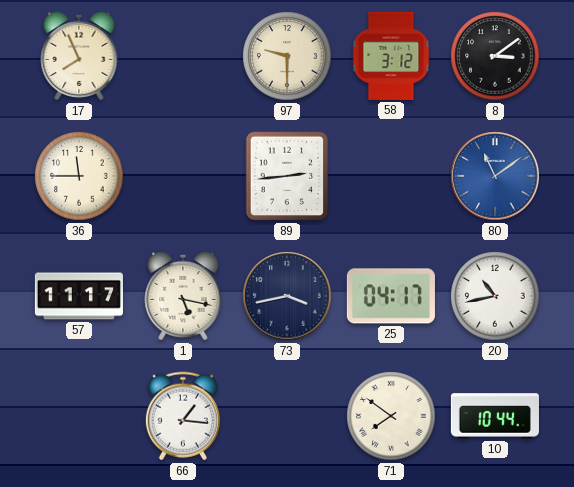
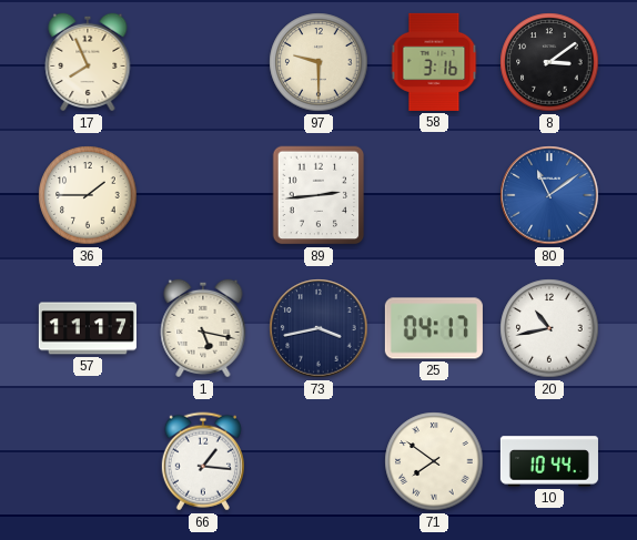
58: 3:12 -> 3:16 (434, 62)
36: 11:45 -> 1:45 (88, 195)
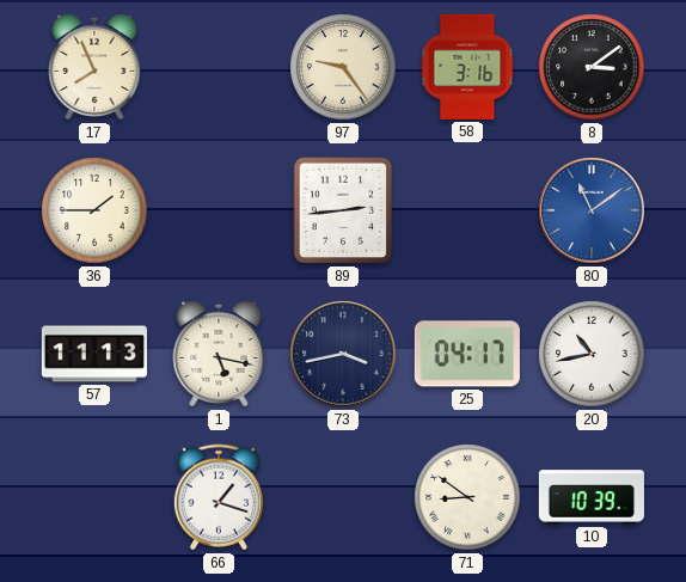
97: 9:30 -> 9:24 (343, 67)
57: 11:17 -> 11:13 (94, 354)
66: 1:16 -> 1:18 (219, 497)
71: 7:51 -> 8:51 (467, 497)
10: 10:44 -> 10:39 (592, 497)
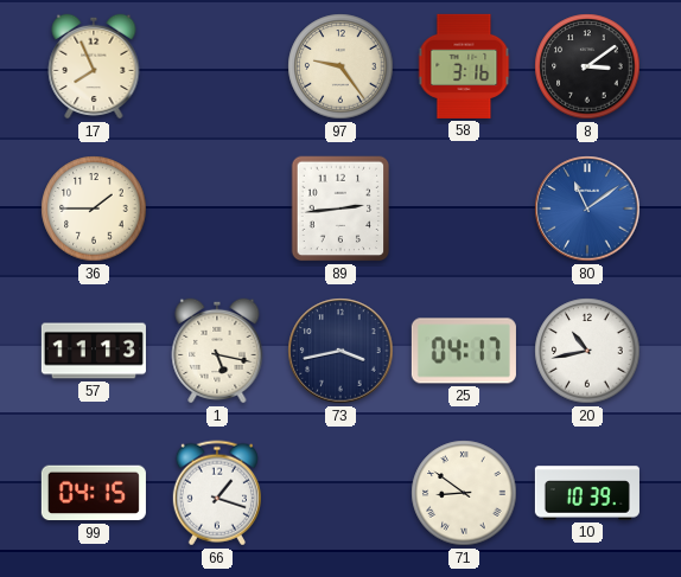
99: none -> 04:15 (94, 493)
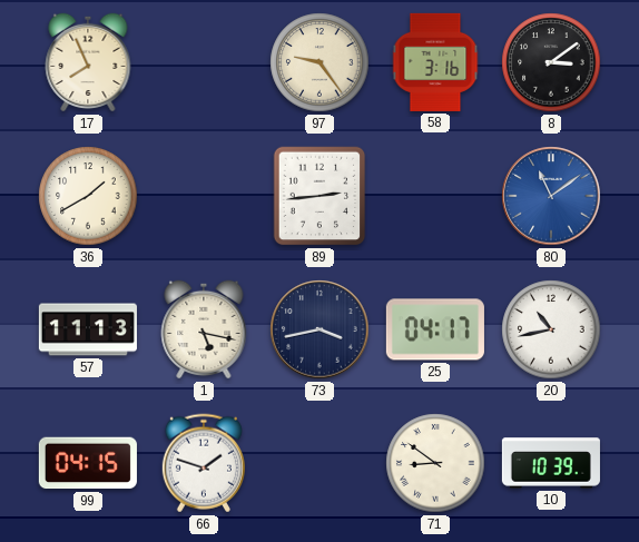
36: 1:45 -> 1:40 (88, 196)
66: 1:18 -> 1:48 (204, 463)
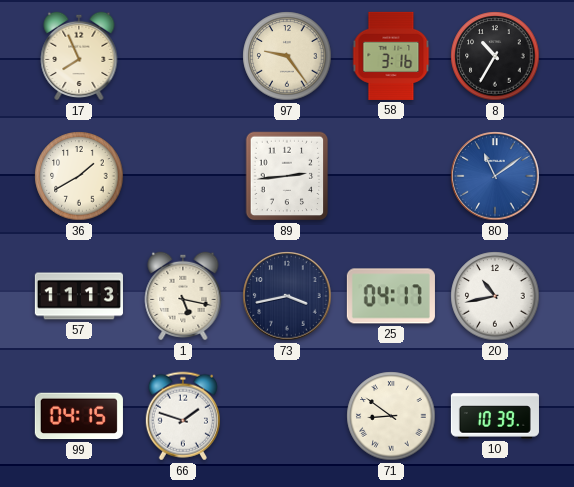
8: 3:09 -> 10:35 (495, 56)
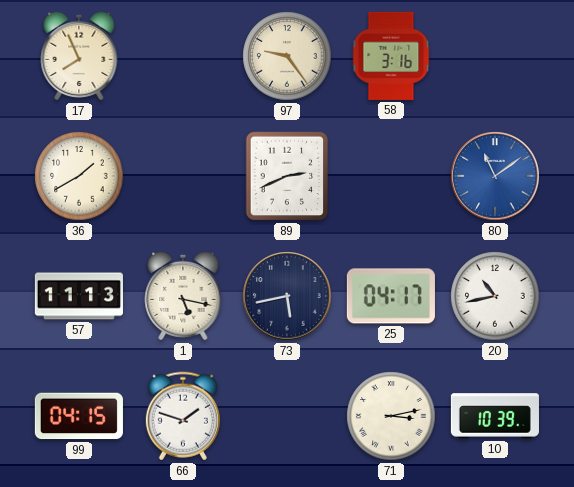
8: 10:35 -> none (495, 56)
89: 2:44 -> 2:41 (287, 176)
73: 3:43 -> 5:43 (287, 296)
71: 8:51 -> 3:13 (391, 416)
